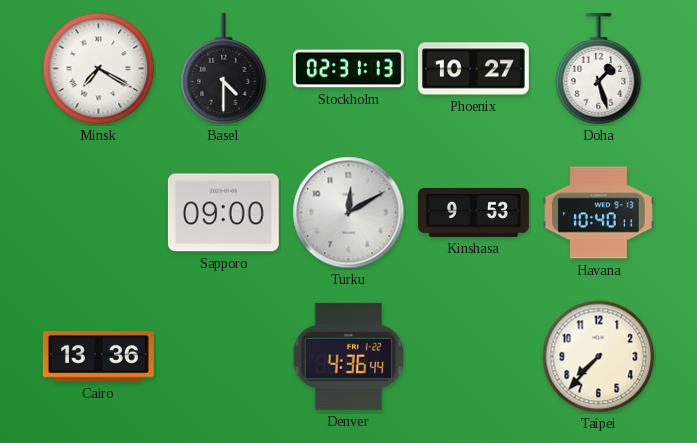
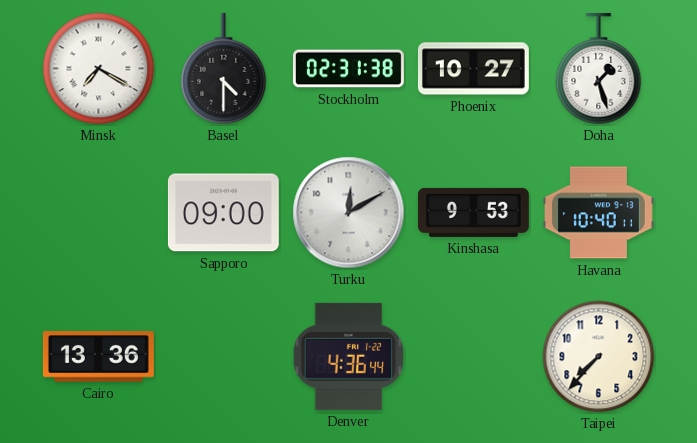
Stockholm: 02:31:13 -> 02:31:38 (348, 69)
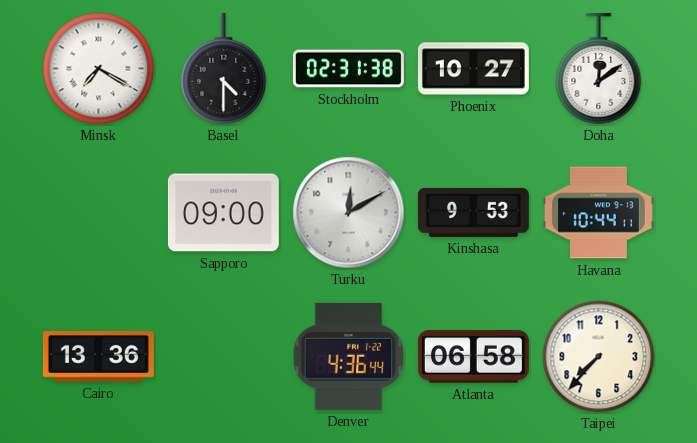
Doha: 1:27 -> 12:09 (599, 69)
Havana: 10:40 -> 10:44 (598, 213)
Atlanta: none -> 06:58 (473, 357)
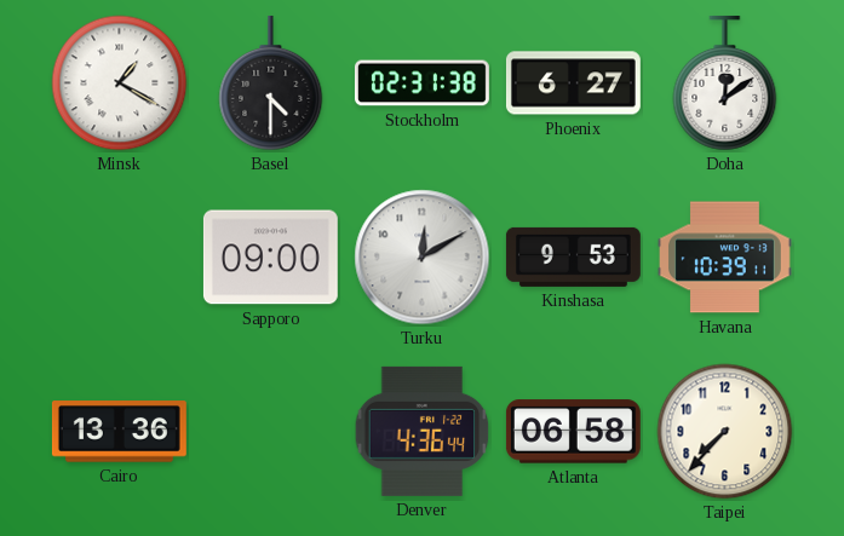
Minsk: 7:20 -> 1:20 (120, 83)
Phoenix: 10:27 -> 6:27 (573, 83)
Havana: 10:44 -> 10:39 (724, 258)
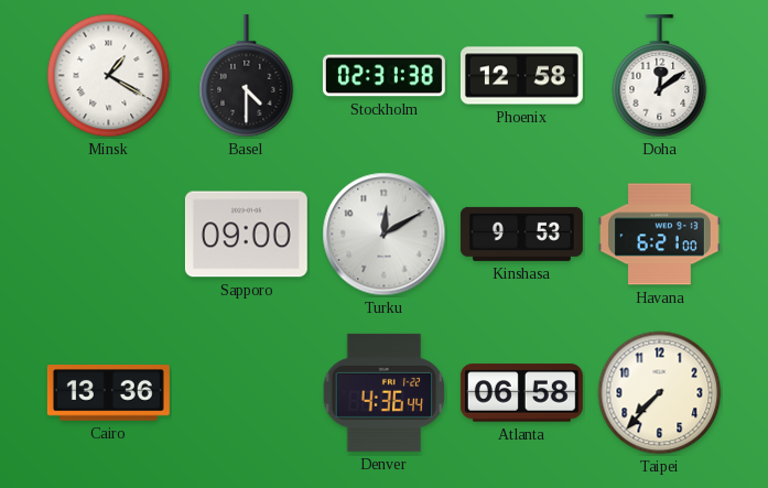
Phoenix: 6:27 -> 12:58 (521, 76)
Havana: 10:39 -> 6:21 (659, 235)
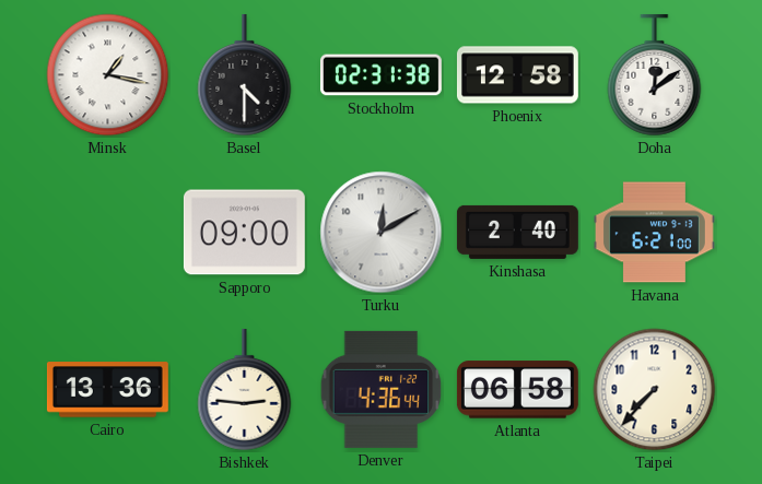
Minsk: 1:20 -> 1:17 (108, 75)
Kinshasa: 9:53 -> 2:40 (517, 232)
Bishkek: none -> 2:46 (245, 390)
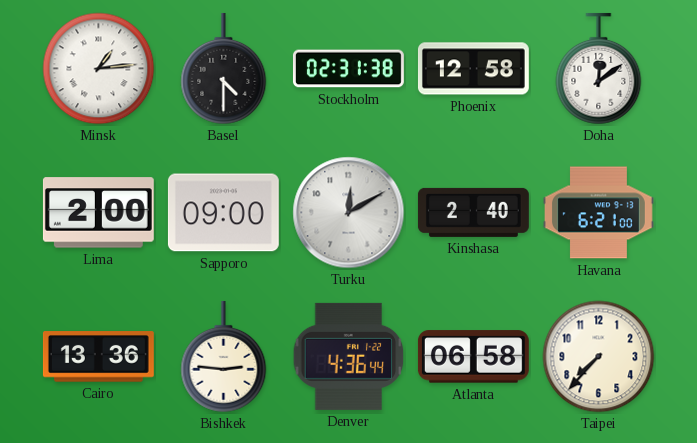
Minsk: 1:17 -> 1:14 (99, 69)
Lima: none -> 2:00 (98, 213)
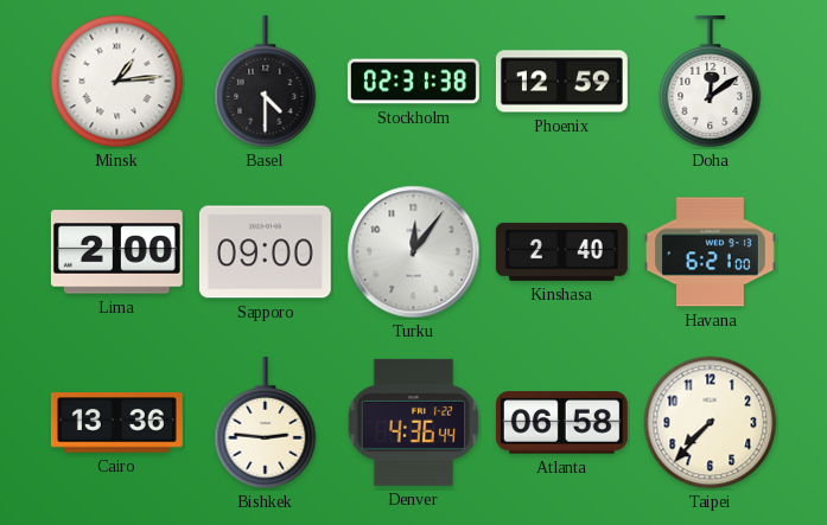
Phoenix: 12:58 -> 12:59 (561, 82)
Turku: 12:10 -> 12:06 (414, 252)
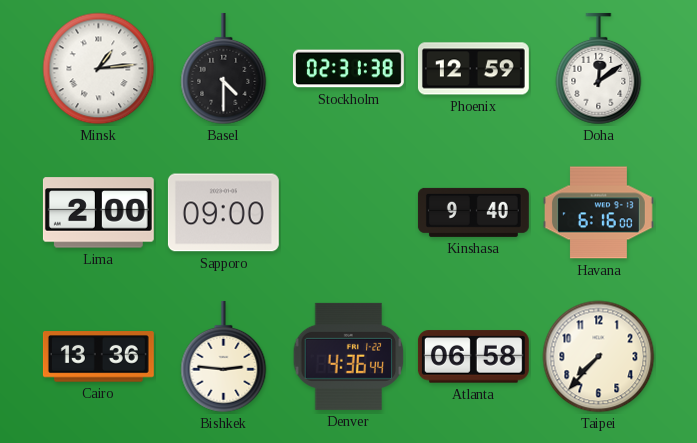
Turku: 12:06 -> none (414, 252)
Kinshasa: 2:40 -> 9:40 (473, 212)
Havana: 6:21 -> 6:16 (598, 213)
